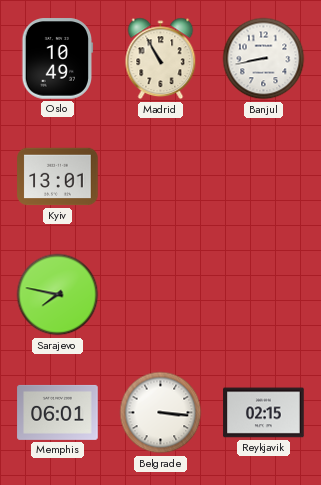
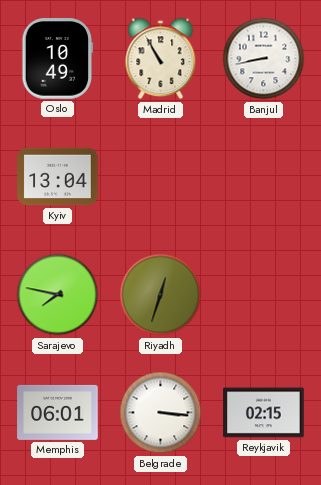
Kyiv: 13:01 -> 13:04 (58, 177)
Riyadh: none -> 12:33 (161, 295)
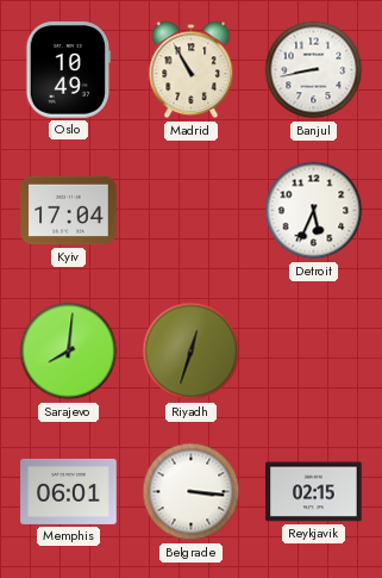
Kyiv: 13:04 -> 17:04 (69, 211)
Detroit: none -> 5:34 (314, 211)
Sarajevo: 7:47 -> 8:01 (69, 352)
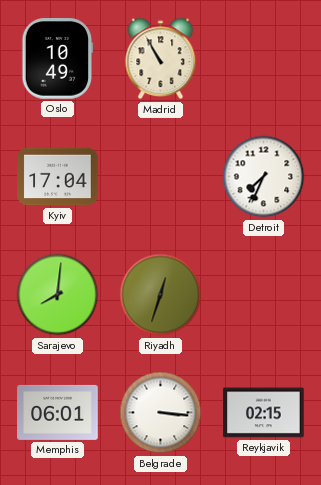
Banjul: 8:43 -> none (314, 70)
Detroit: 5:34 -> 7:34 (264, 177)
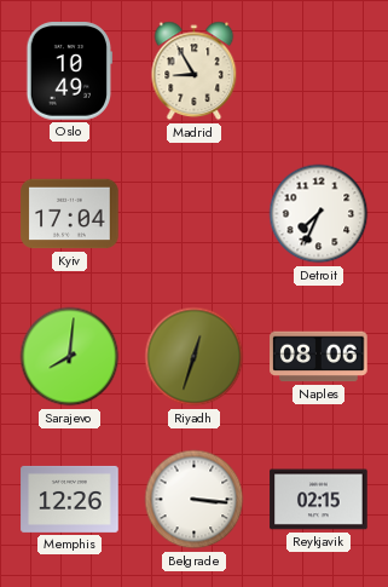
Madrid: 10:55 -> 8:55 (195, 71)
Naples: none -> 08:06 (319, 357)
Memphis: 06:01 -> 12:26 (70, 499)
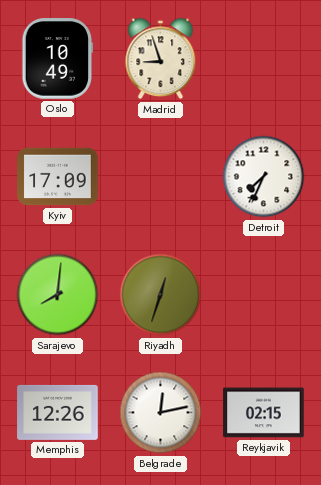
Madrid: 8:55 -> 8:57 (161, 59)
Kyiv: 17:04 -> 17:09 (58, 177)
Naples: 08:06 -> none (319, 357)
Belgrade: 3:16 -> 12:13 (161, 413)
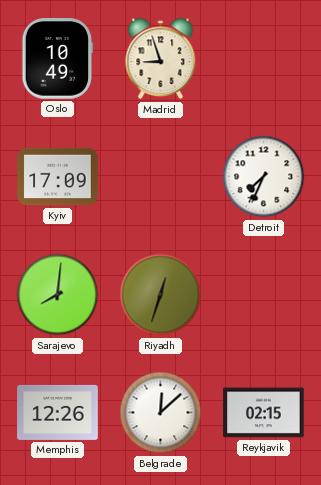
Belgrade: 12:13 -> 12:08 (161, 413)
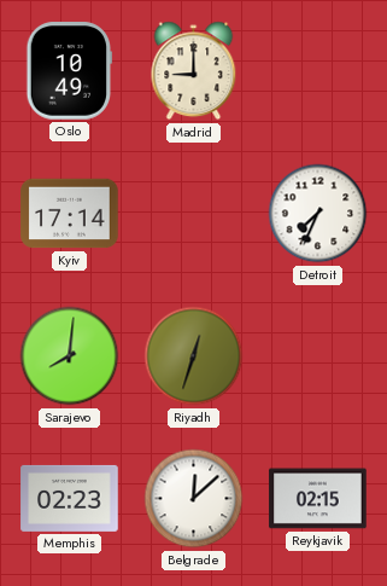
Madrid: 8:57 -> 9:00 (194, 71)
Kyiv: 17:09 -> 17:14 (70, 214)
Memphis: 12:26 -> 02:23 (70, 498)
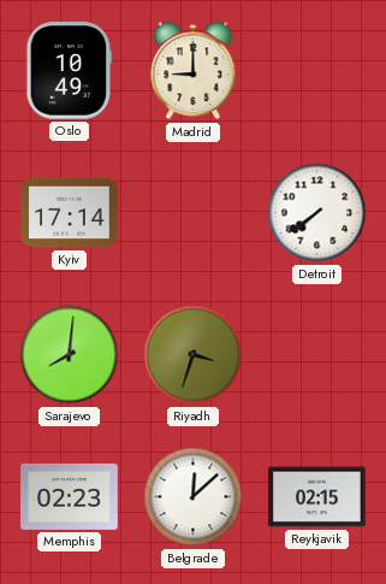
Detroit: 7:34 -> 7:39 (317, 213)
Riyadh: 12:33 -> 3:33 (194, 355)
